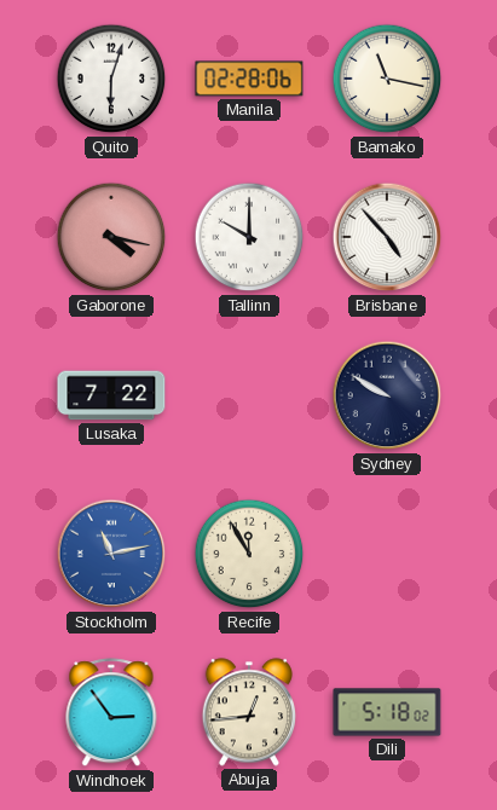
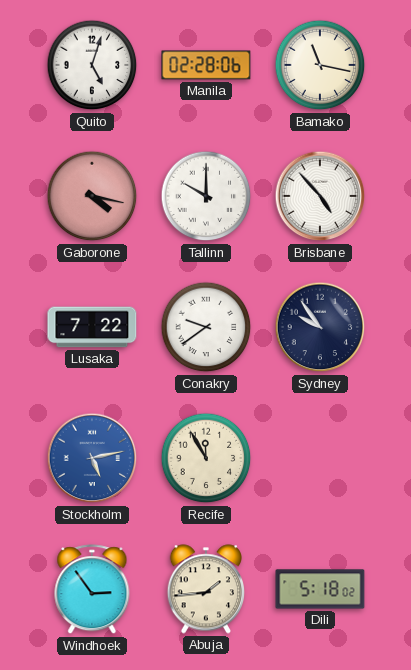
Quito: 6:03 -> 5:03 (92, 65)
Conakry: none -> 9:39 (206, 327)
Sydney: 9:50 -> 9:54 (320, 327)
Stockholm: 11:13 -> 5:13 (92, 458)
Abuja: 12:44 -> 1:44 (205, 589)
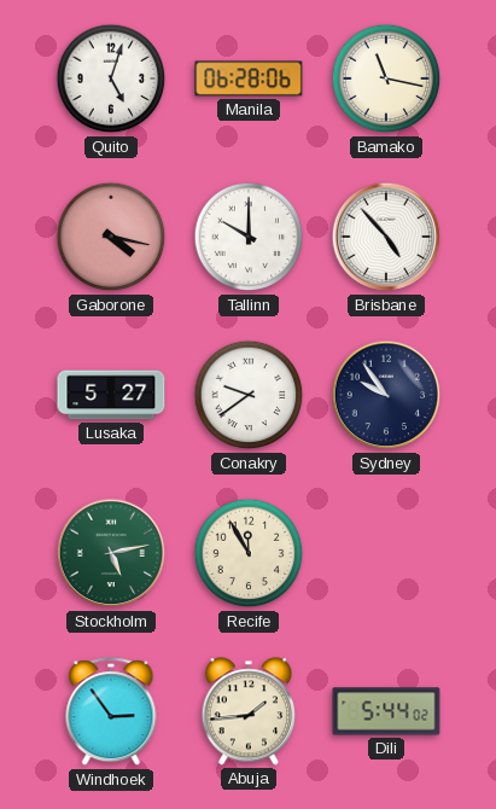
Manila: 02:28 -> 06:28 (249, 78)
Lusaka: 7:22 -> 5:27 (111, 395)
Stockholm dial: blue -> green (111, 553)
Dili: 5:18 -> 5:44 (386, 711)
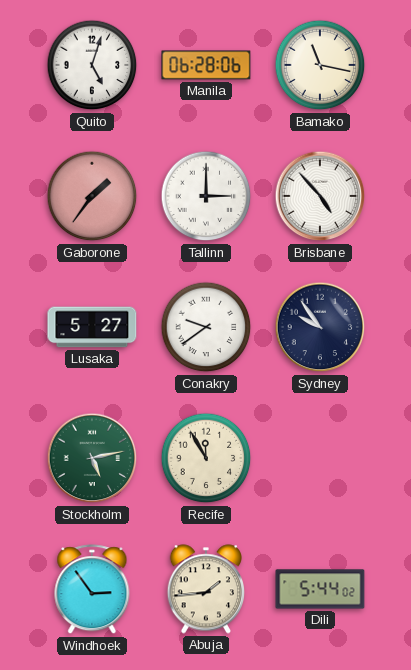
Gaborone: 4:17 -> 1:36 (92, 196)
Tallinn: 10:00 -> 3:00 (206, 196)
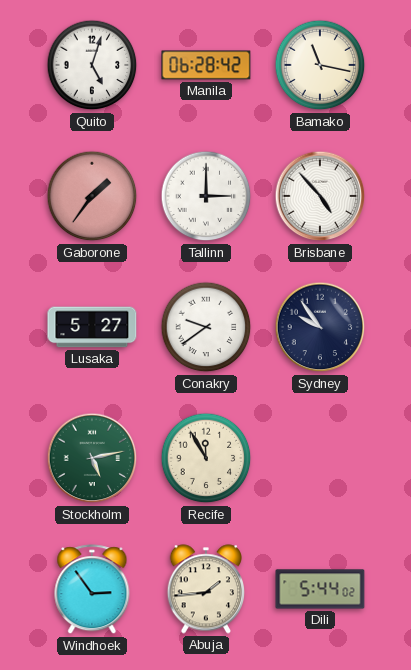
Manila: 06:28:06 -> 06:28:42 (206, 65)
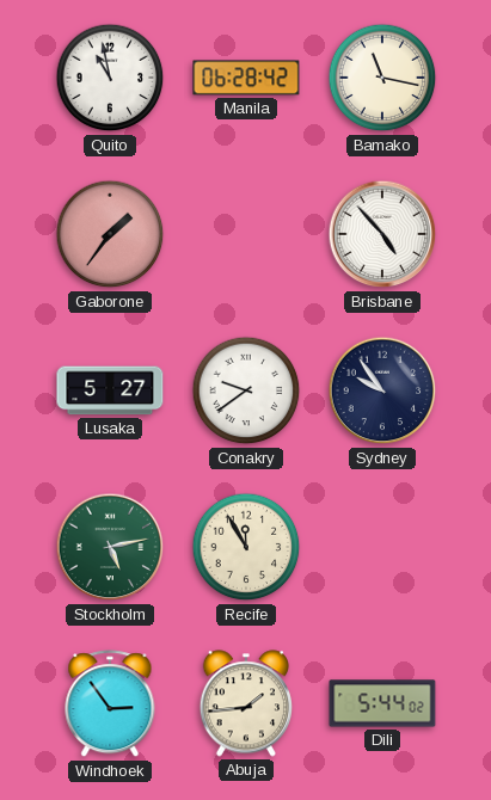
Quito: 5:03 -> 10:58 (110, 78)
Tallinn: 3:00 -> none (206, 196)
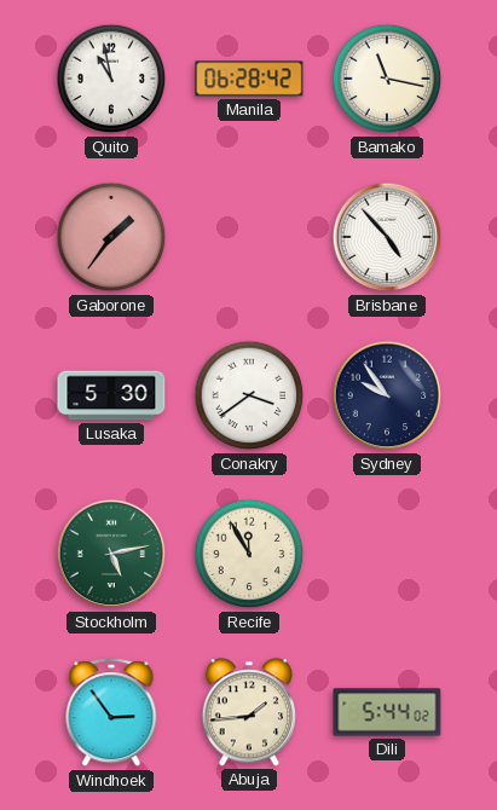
Lusaka: 5:27 -> 5:30 (111, 395)
Conakry: 9:39 -> 3:39 (249, 395)
